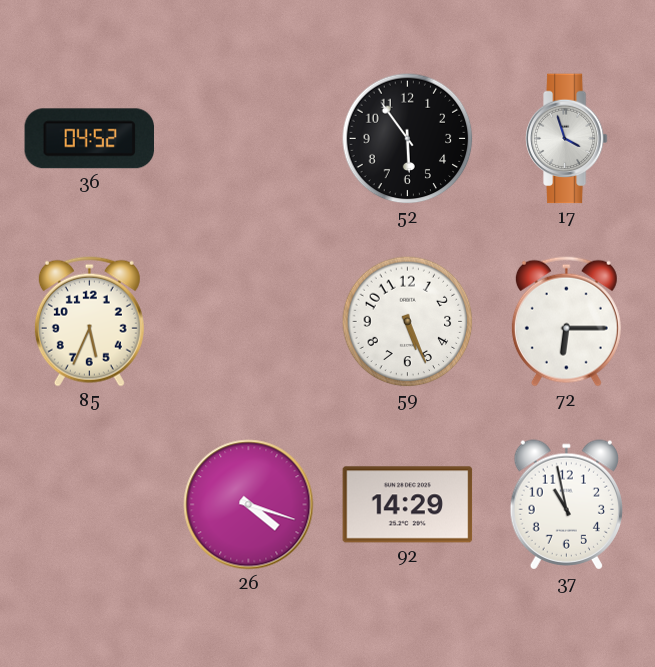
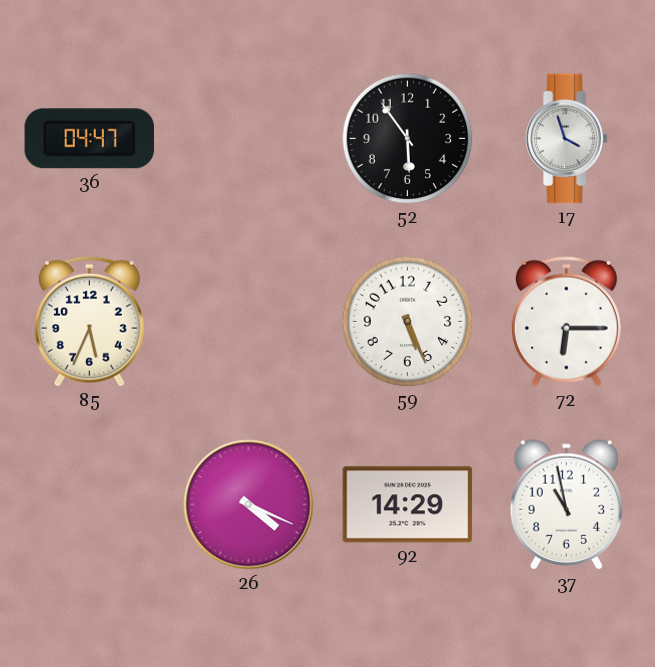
36: 04:52 -> 04:47 (89, 139)
26: 4:18 -> 4:19 (249, 505)
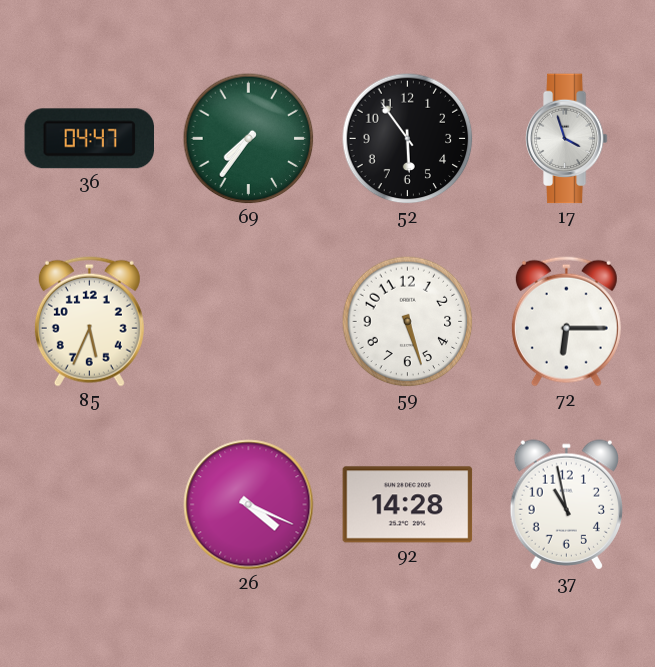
69: none -> 7:36 (249, 139)
59: 5:26 -> 5:27 (408, 322)
92: 14:29 -> 14:28 (408, 505)
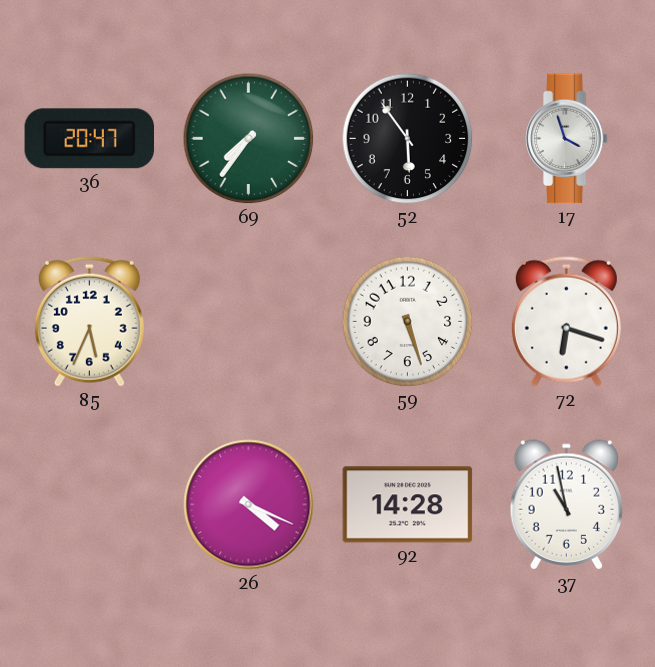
36: 04:47 -> 20:47 (89, 139)
72: 6:15 -> 6:18 (566, 321)
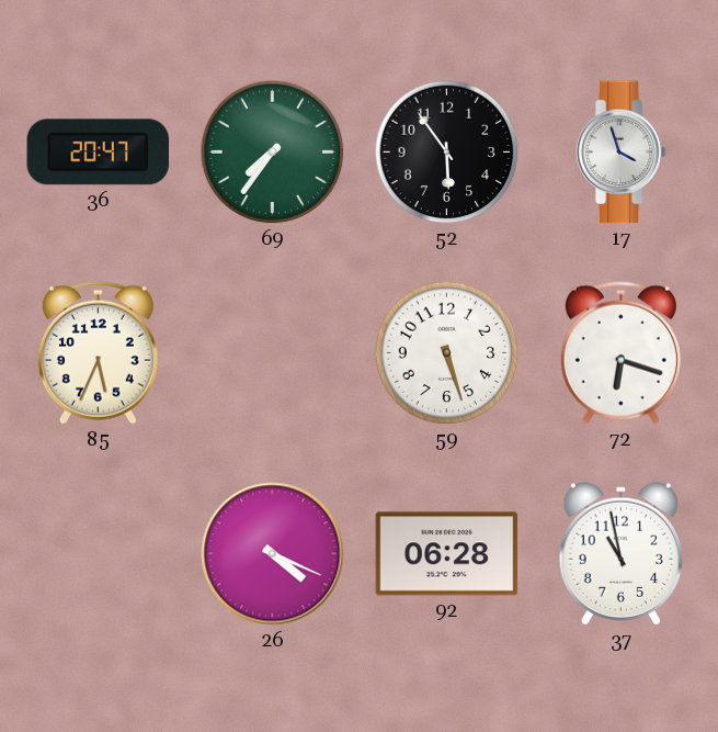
92: 14:28 -> 06:28 (447, 554)
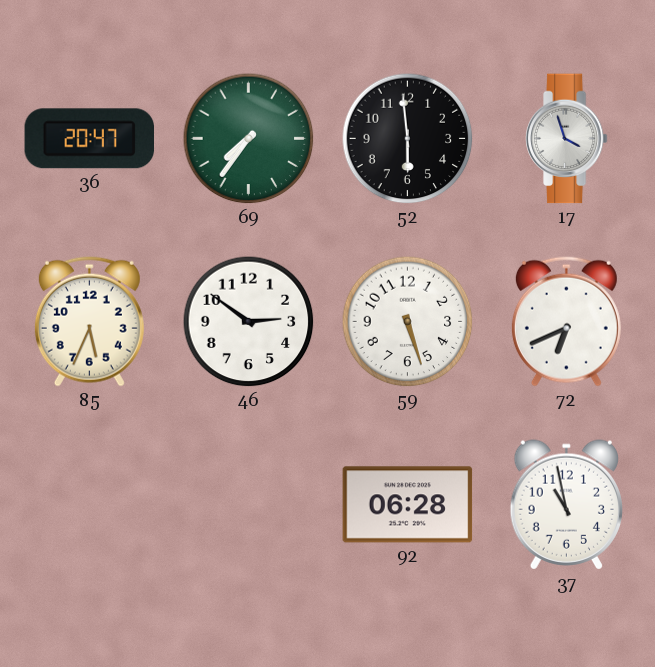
52: 5:54 -> 5:59 (408, 139)
46: none -> 2:51 (249, 322)
72: 6:18 -> 6:41 (566, 321)
26: 4:19 -> none (273, 554)
